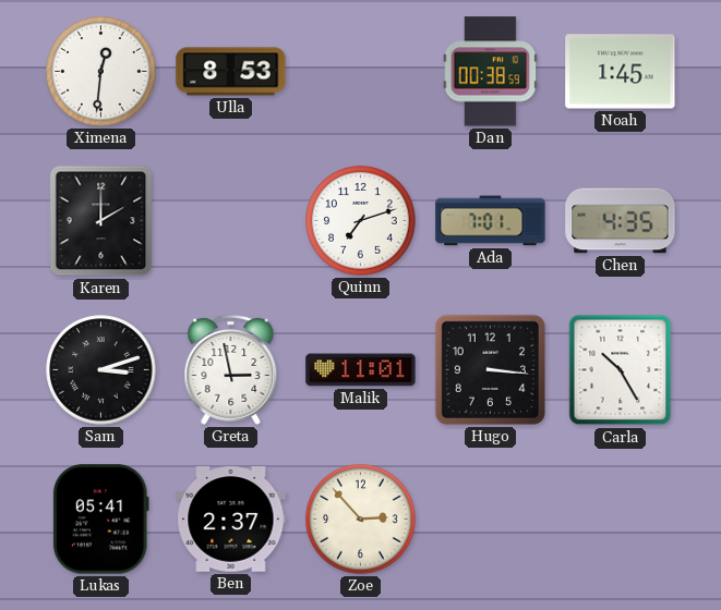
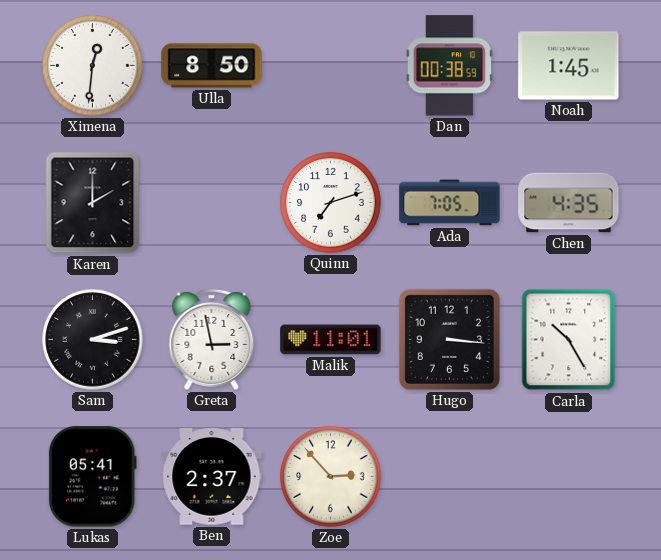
Ulla: 8:53 -> 8:50 (212, 66)
Ada: 7:01 -> 7:05 (450, 203)
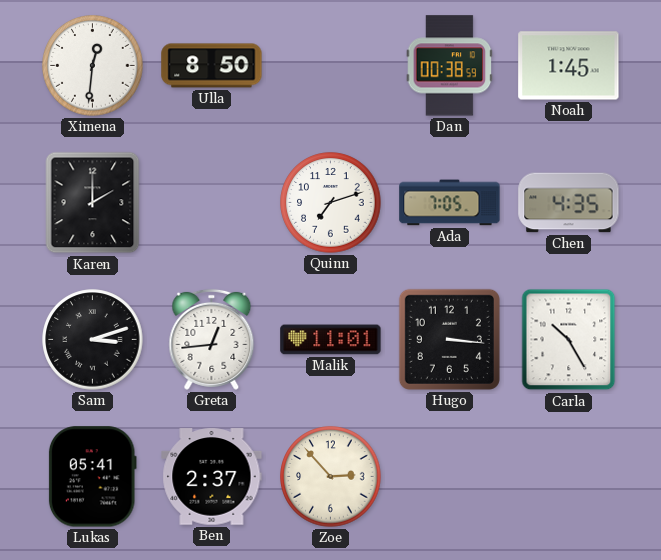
Greta: 2:58 -> 12:44 (212, 339)
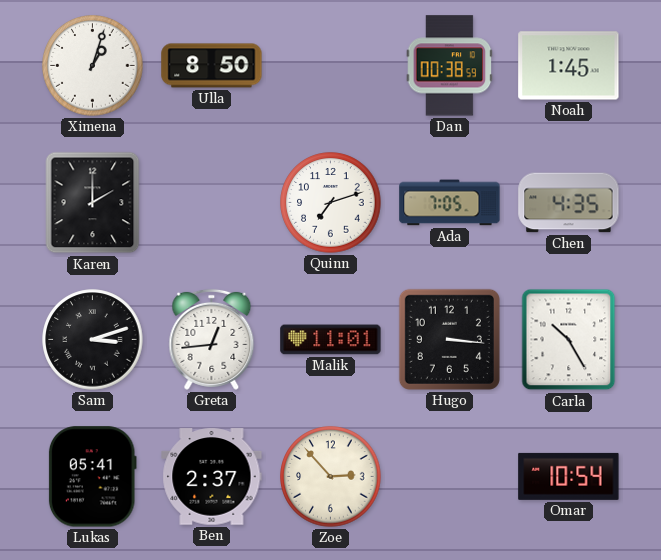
Ximena: 12:31 -> 1:03 (93, 66)
Omar: none -> 10:54 (569, 476)
